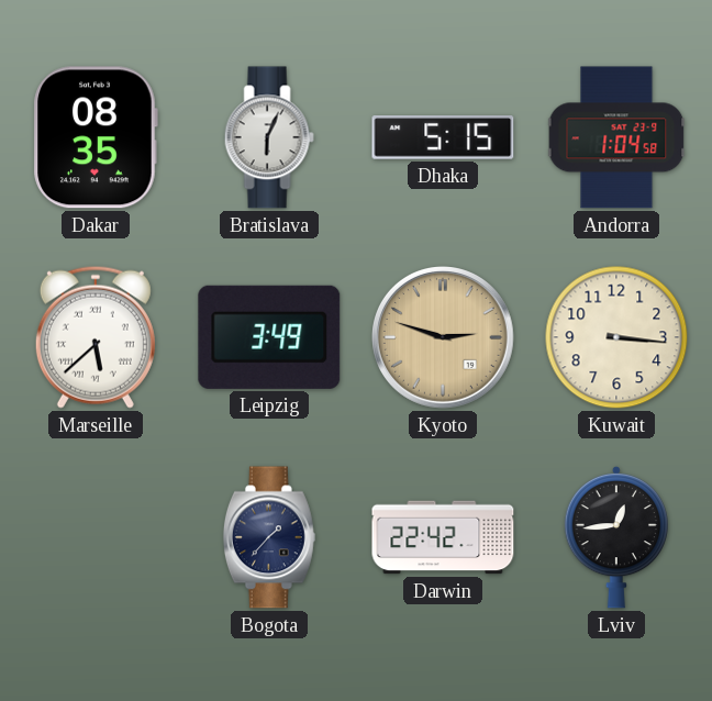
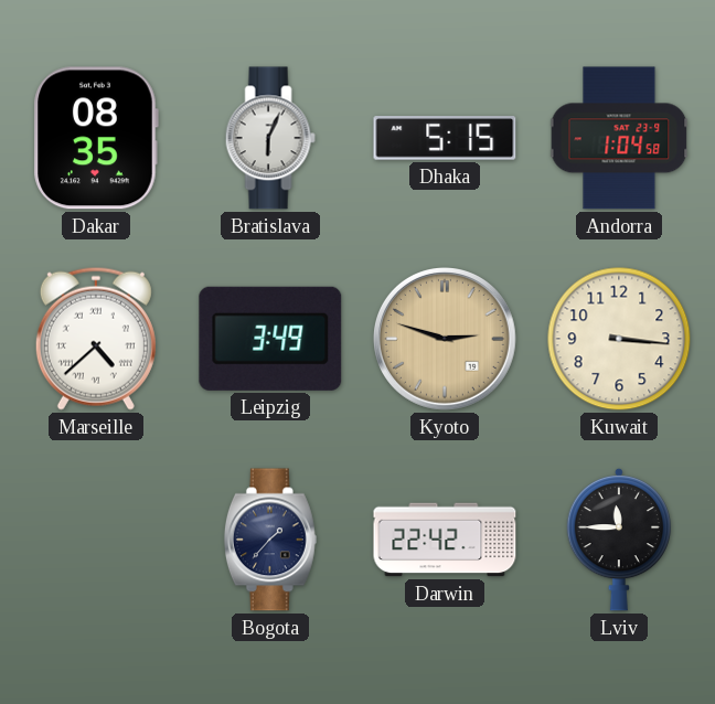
Marseille: 5:38 -> 4:38 (96, 339)
Lviv: 12:44 -> 11:45 (618, 540)
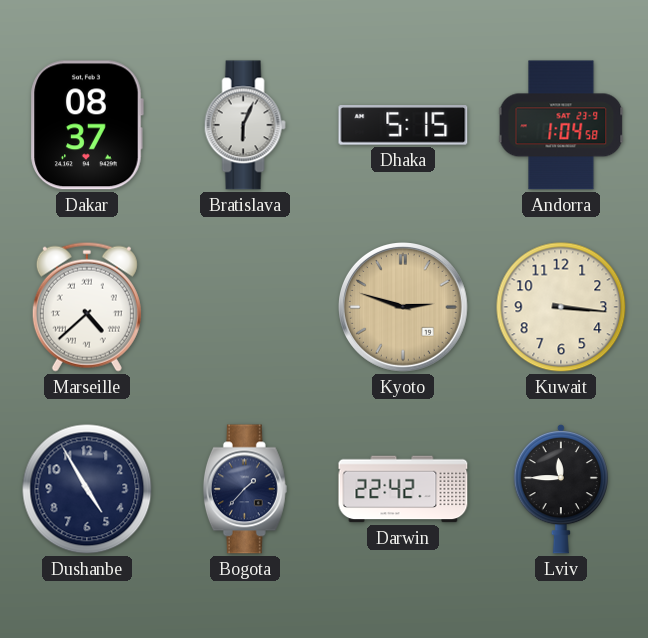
Dakar: 08:35 -> 08:37 (87, 125)
Leipzig: 3:49 -> none (270, 339)
Dushanbe: none -> 4:55 (87, 489)
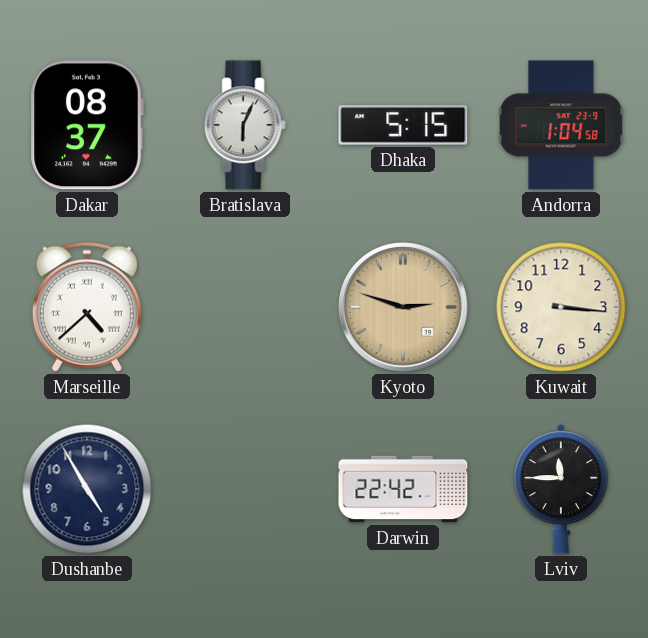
Bogota: 1:37 -> none (245, 489)
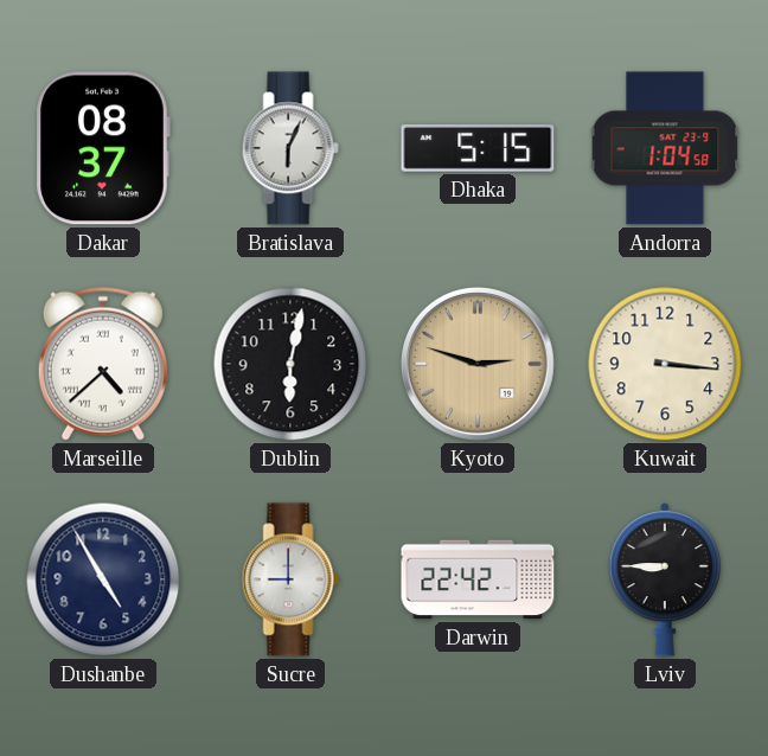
Dublin: none -> 6:02 (290, 364)
Sucre: none -> 9:00 (290, 579)
Lviv: 11:45 -> 8:45 (664, 579)
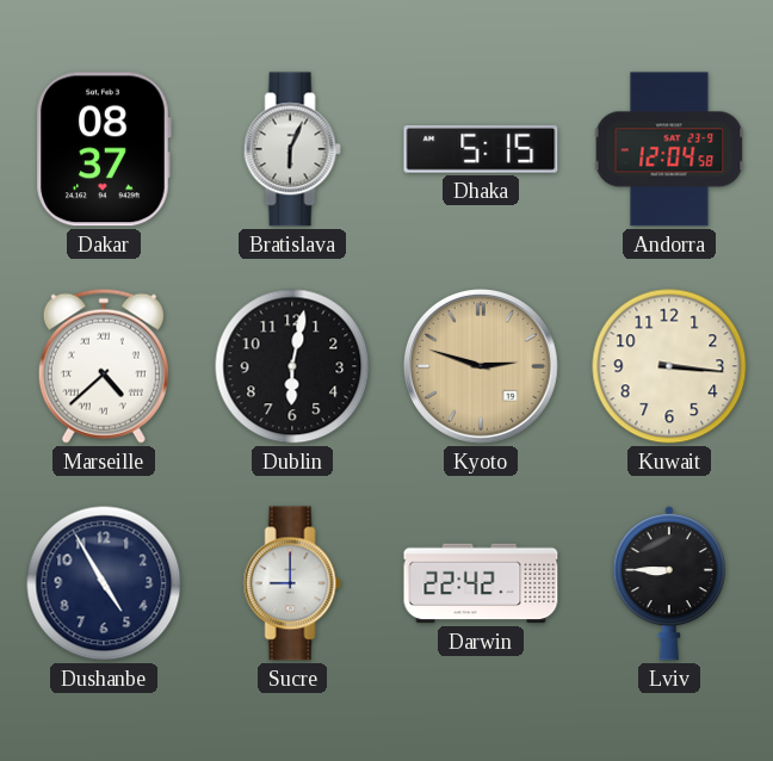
Andorra: 1:04 -> 12:04 (669, 149)
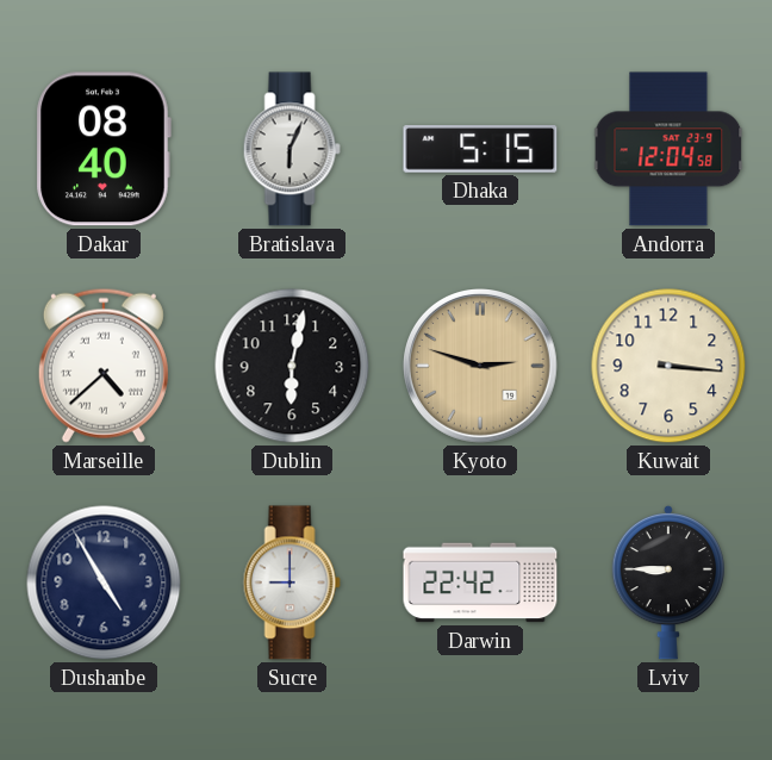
Dakar: 08:37 -> 08:40 (104, 149)
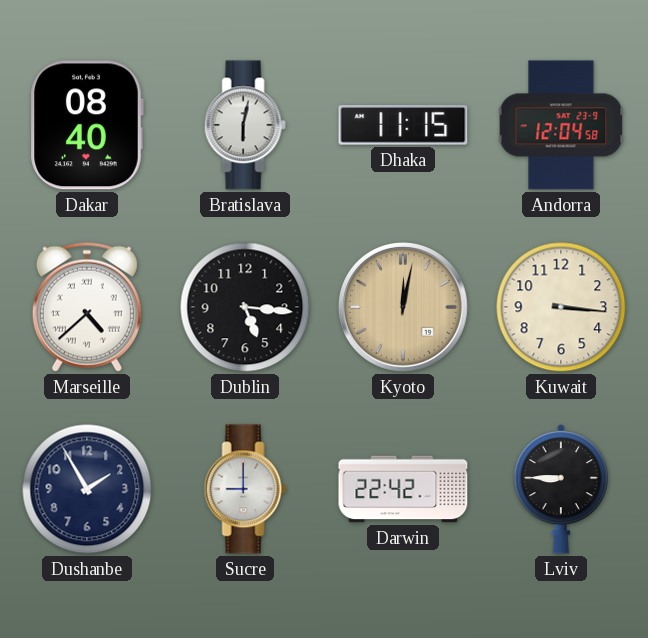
Bratislava: 6:04 -> 6:02 (245, 125)
Dhaka: 5:15 -> 11:15 (403, 125)
Dublin: 6:02 -> 5:16 (245, 307)
Kyoto: 2:48 -> 12:02 (404, 308)
Dushanbe: 4:55 -> 1:55 (87, 489)
